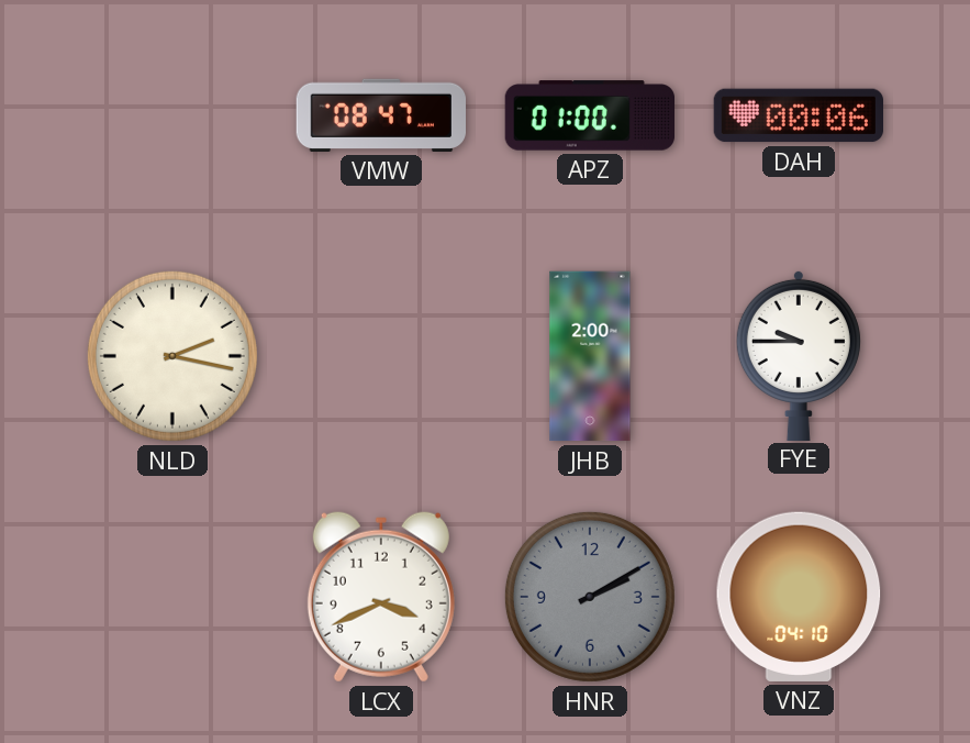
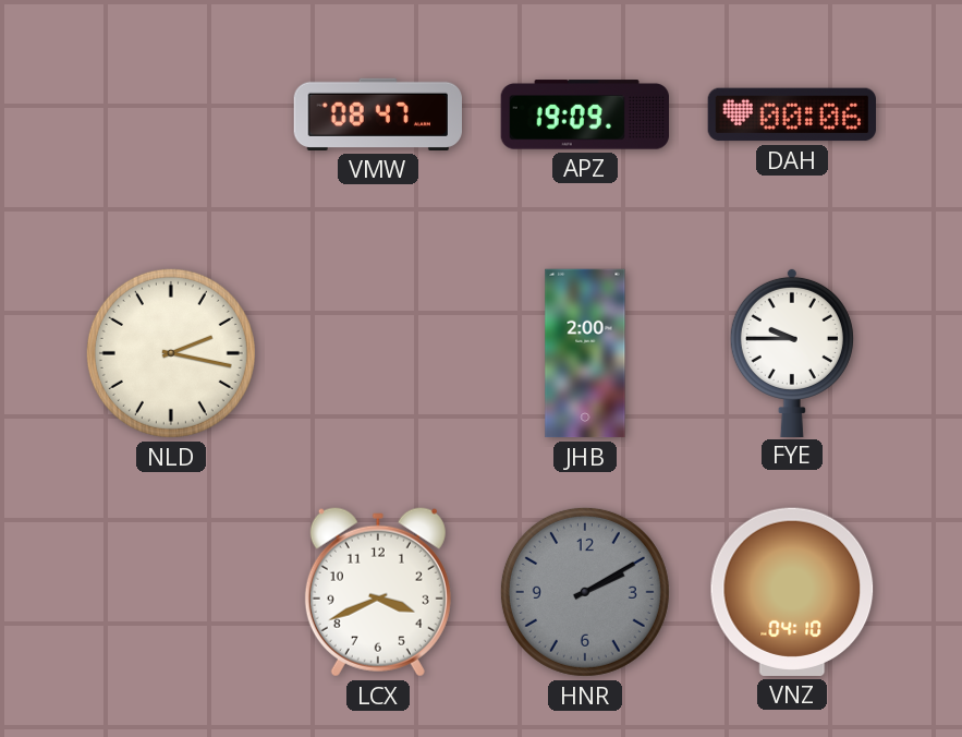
APZ: 01:00 -> 19:09 (584, 114)
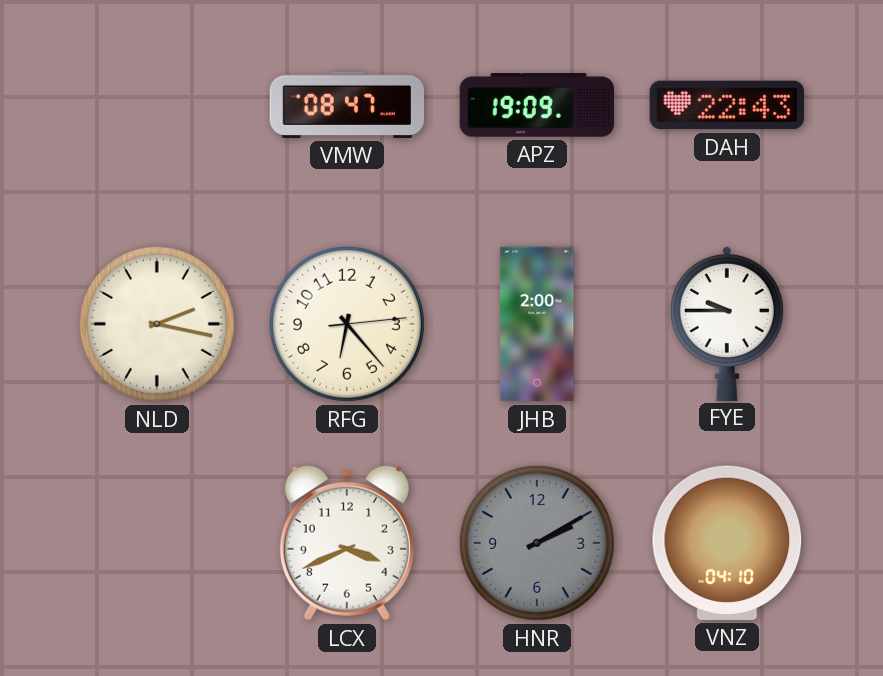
DAH: 00:06 -> 22:43 (726, 105)
RFG: none -> 6:23 (347, 324)
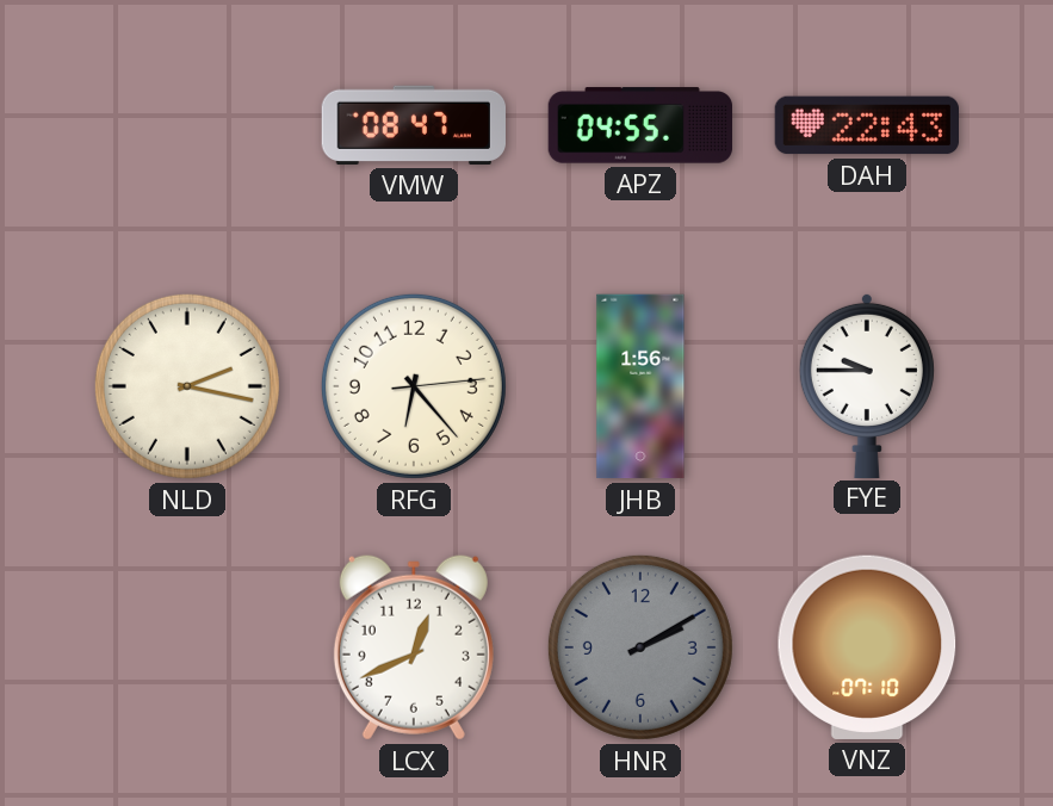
APZ: 19:09 -> 04:55 (639, 125)
JHB: 2:00 -> 1:56 (640, 386)
LCX: 3:41 -> 12:41 (414, 647)
VNZ: 04:10 -> 07:10 (867, 647)
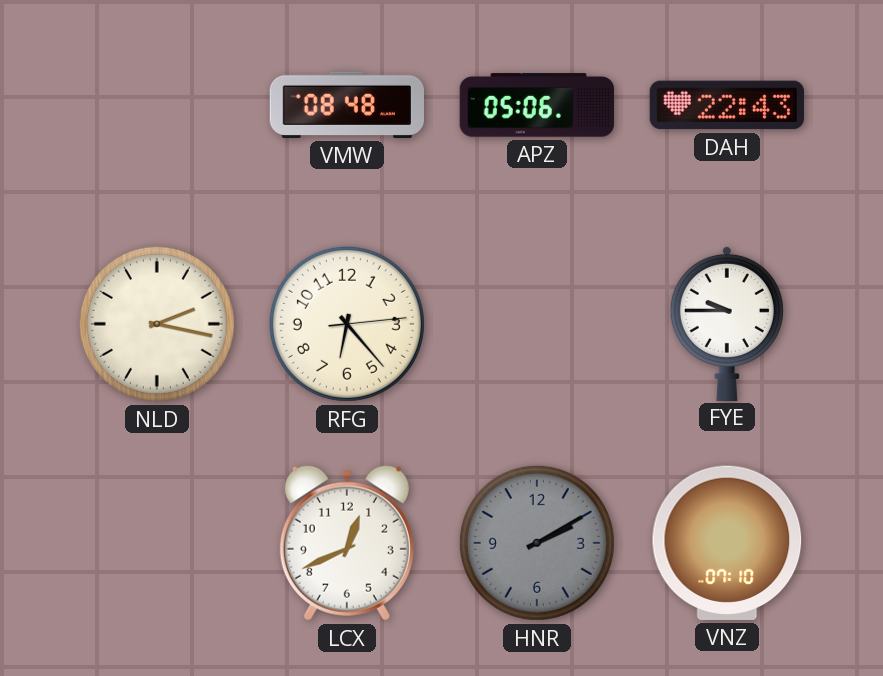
VMW: 08:47 -> 08:48 (346, 105)
APZ: 04:55 -> 05:06 (536, 105)
JHB: 1:56 -> none (640, 386)
